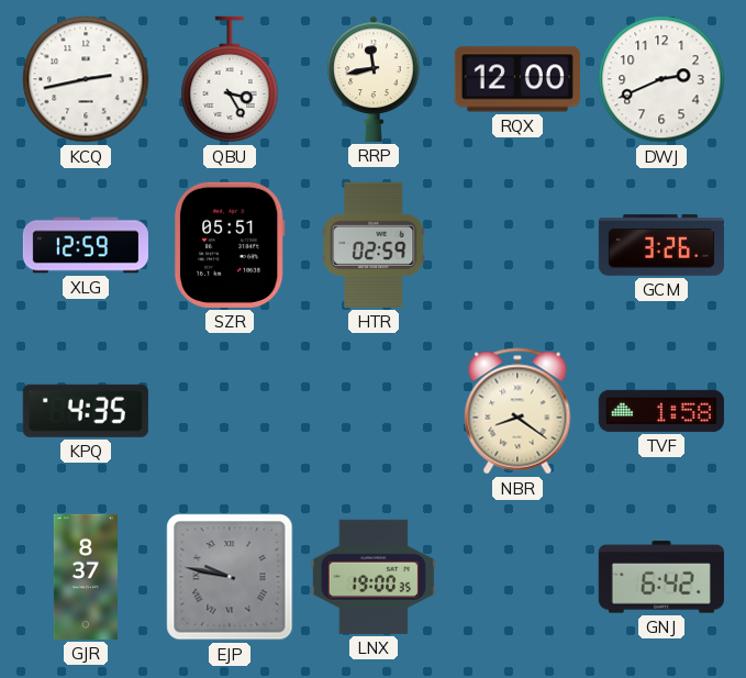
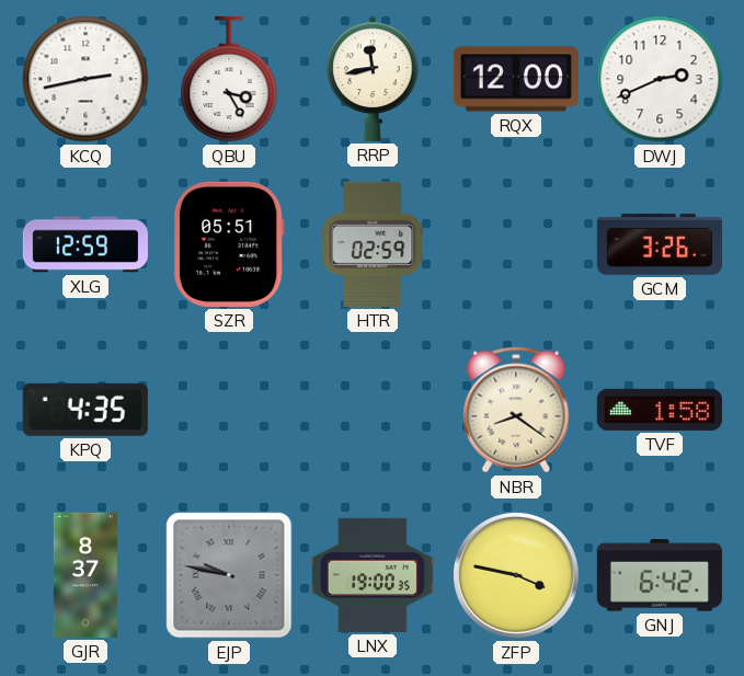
ZFP: none -> 3:47 (516, 575)
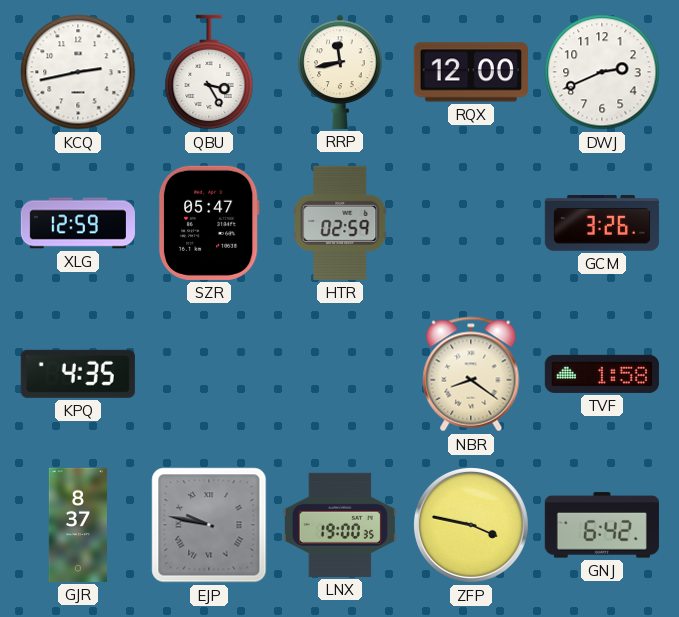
SZR: 05:51 -> 05:47 (209, 223)
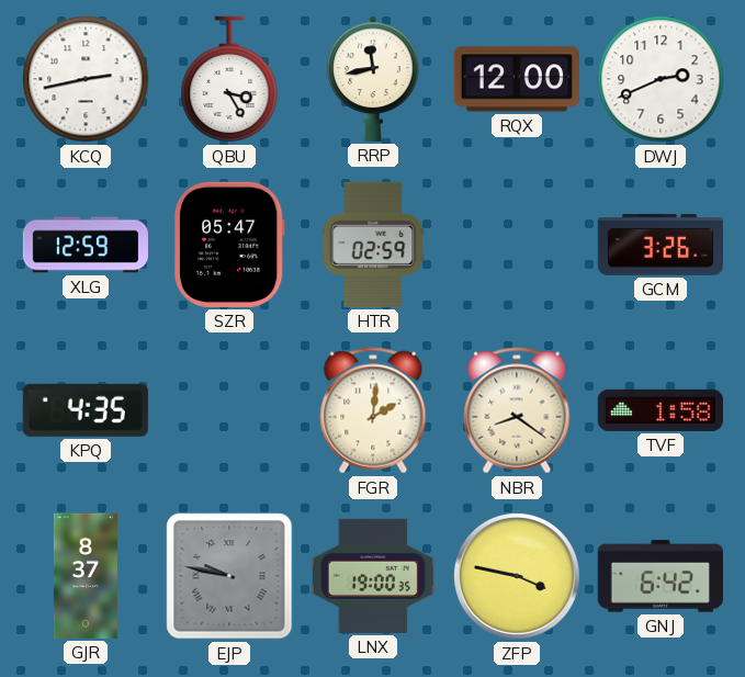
FGR: none -> 2:01 (373, 410)
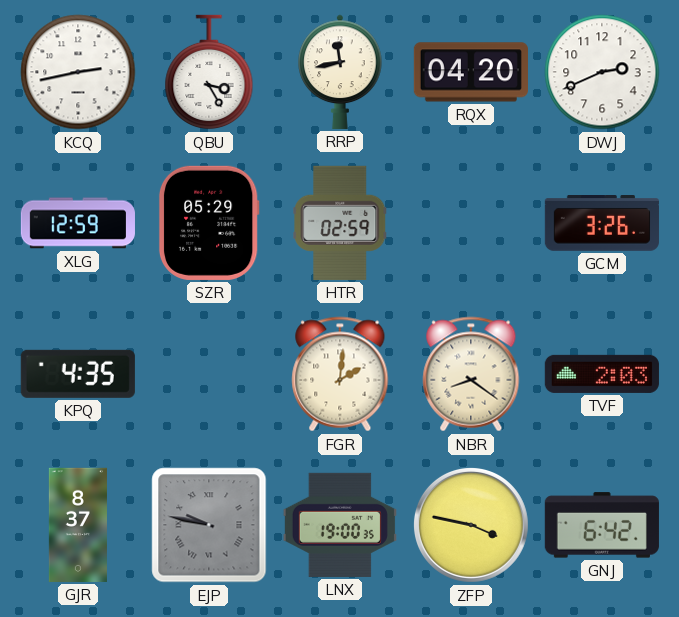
RQX: 12:00 -> 04:20 (471, 72)
SZR: 05:47 -> 05:29 (209, 223)
TVF: 1:58 -> 2:03 (602, 374)
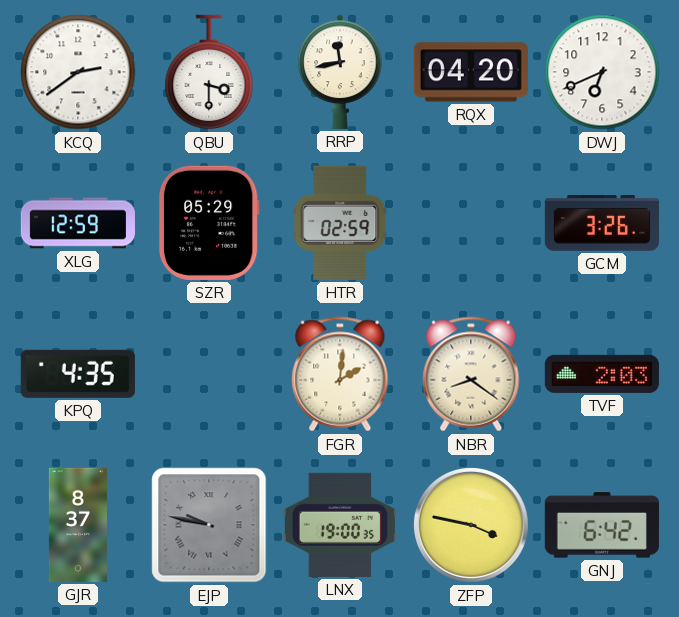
KCQ: 2:43 -> 2:39 (78, 72)
QBU: 3:25 -> 3:30 (209, 72)
DWJ: 2:41 -> 6:41 (602, 72)
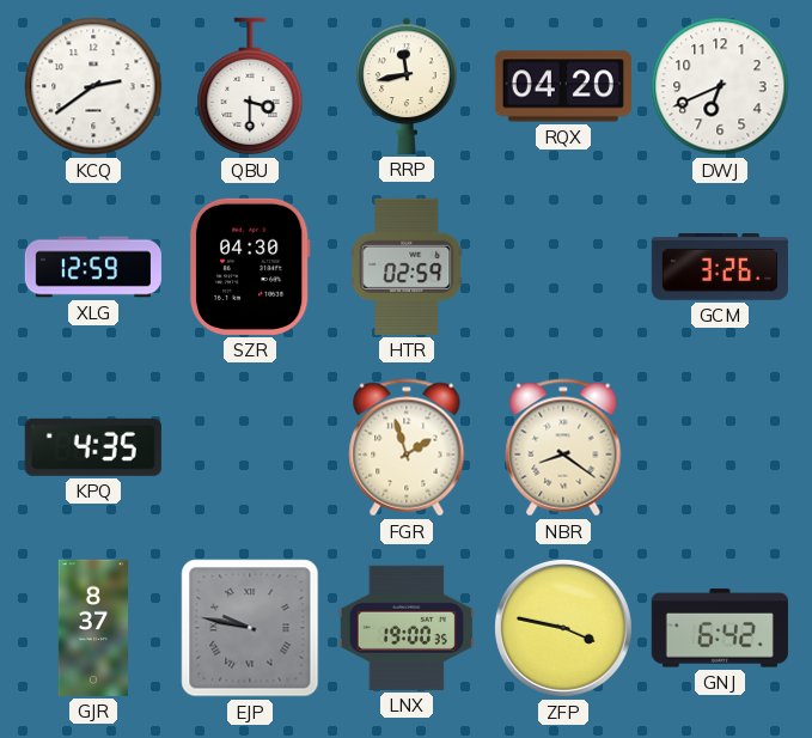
SZR: 05:29 -> 04:30 (250, 267)
FGR: 2:01 -> 1:57 (407, 447)
TVF: 2:03 -> none (602, 374)
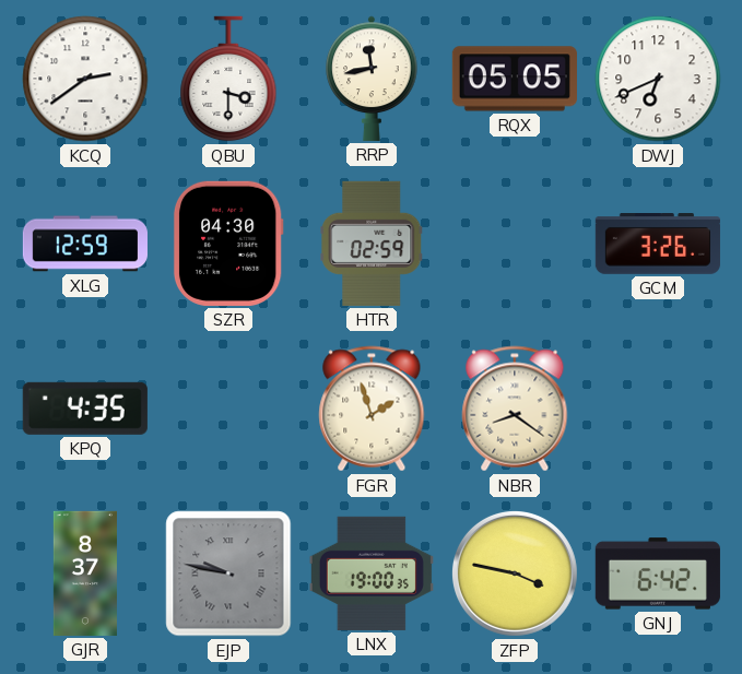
RQX: 04:20 -> 05:05 (515, 79)
